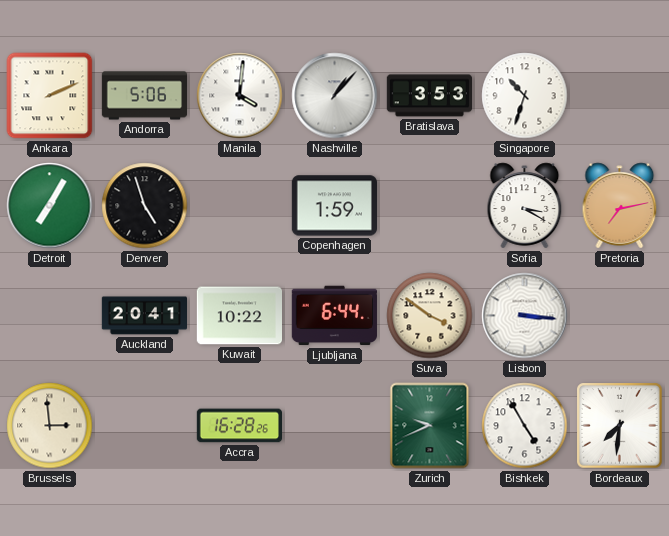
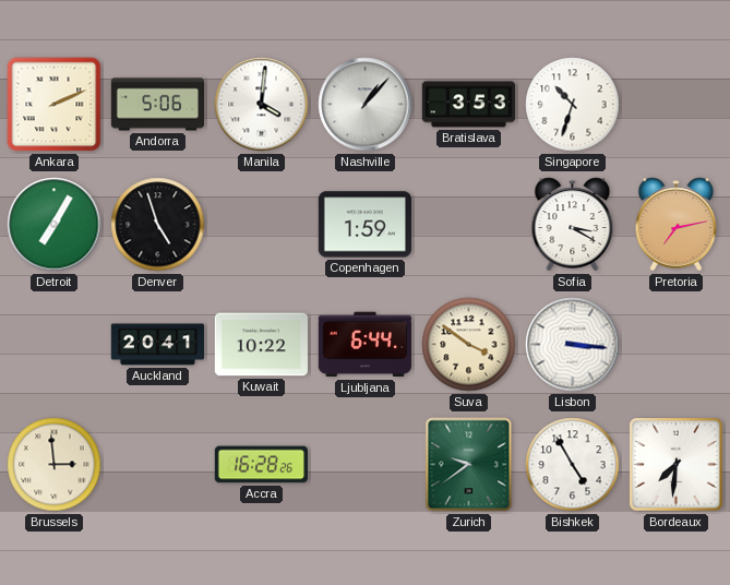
Zurich: 9:41 -> 9:39 (469, 465)
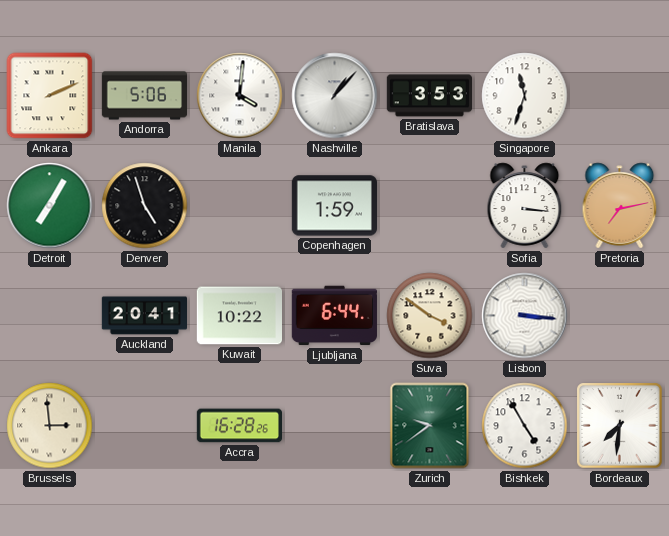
Singapore: 10:33 -> 11:33 (525, 96)
Sofia: 3:20 -> 3:16 (525, 206)
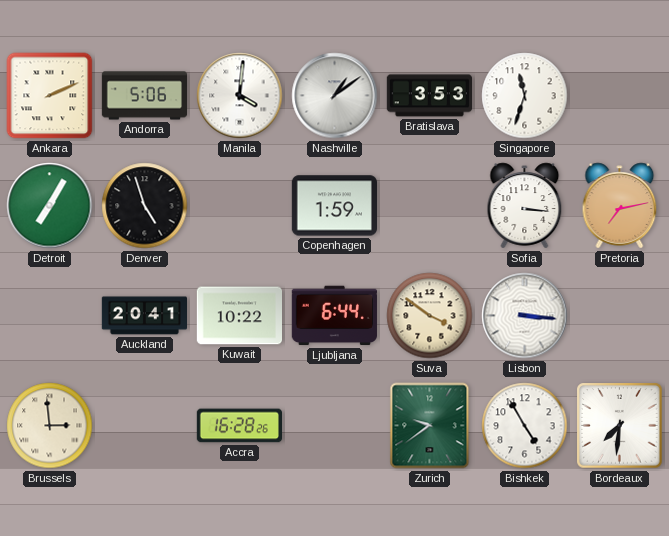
Nashville: 1:07 -> 1:09 (335, 96)
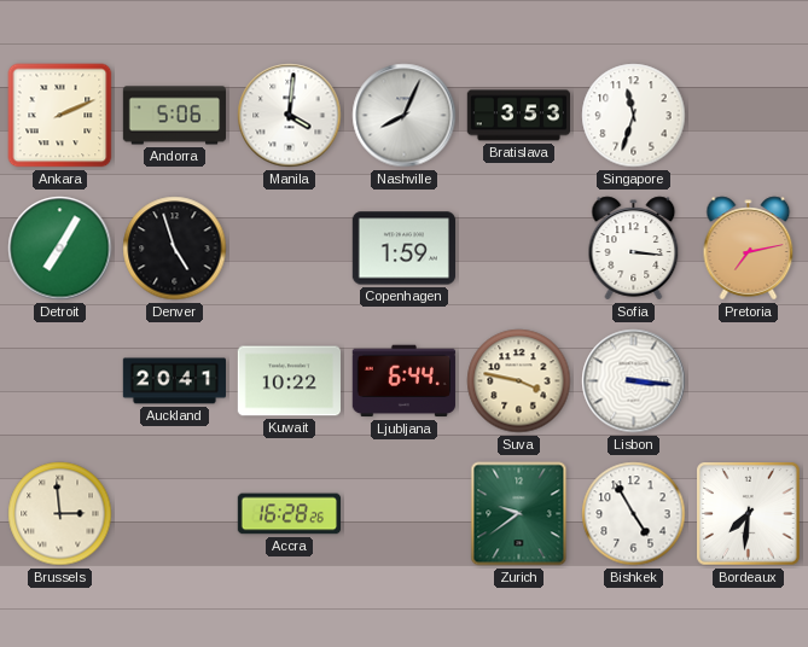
Nashville: 1:09 -> 8:04 (405, 116)
Suva: 3:51 -> 3:47 (519, 381)
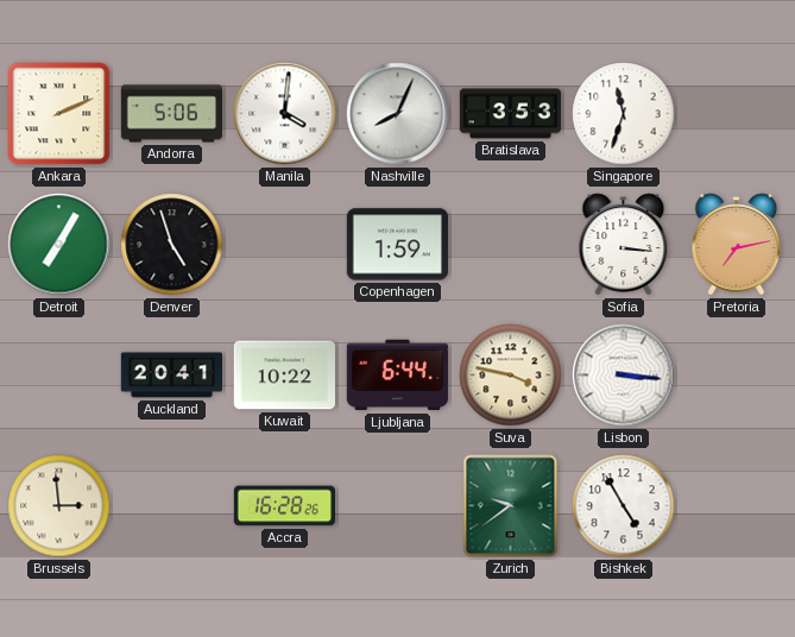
Bordeaux: 7:31 -> none (749, 514)
